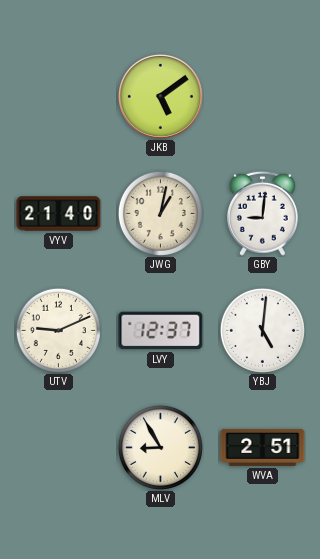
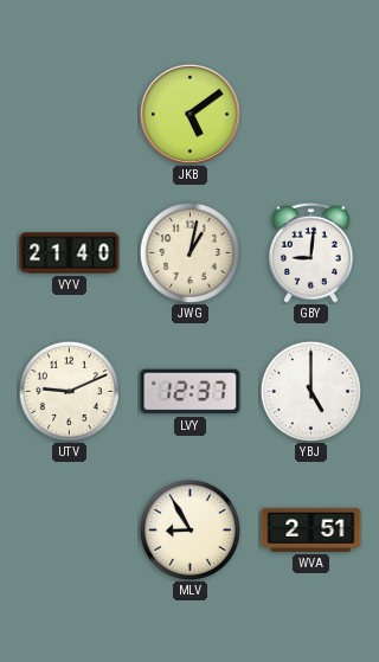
YBJ: 5:01 -> 5:00 (310, 391)
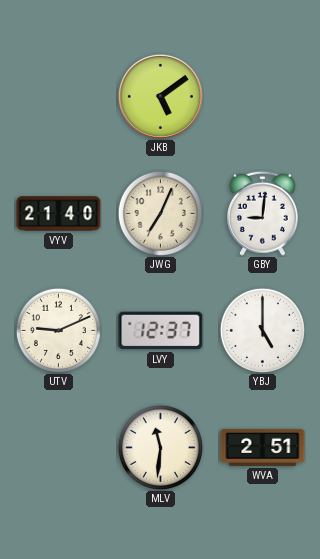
JWG: 1:02 -> 7:04 (160, 213)
MLV: 8:55 -> 11:31 (160, 447)
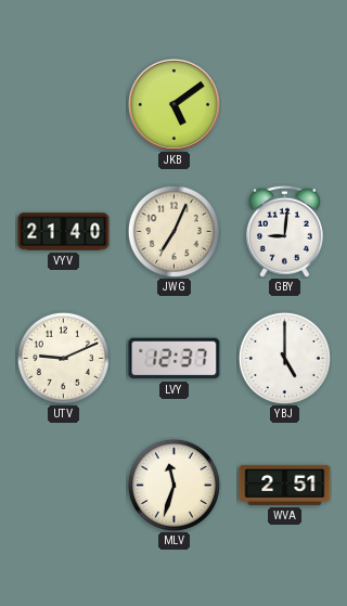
MLV: 11:31 -> 11:33 (173, 485)
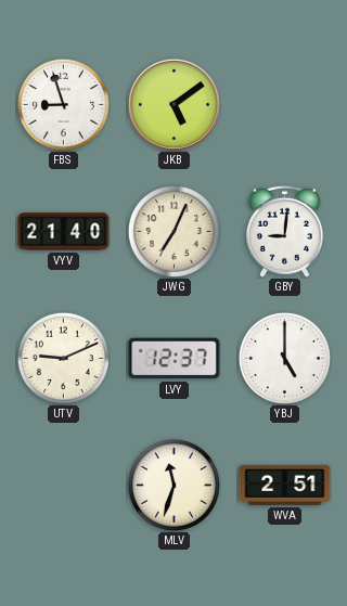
FBS: none -> 8:57 (63, 104)
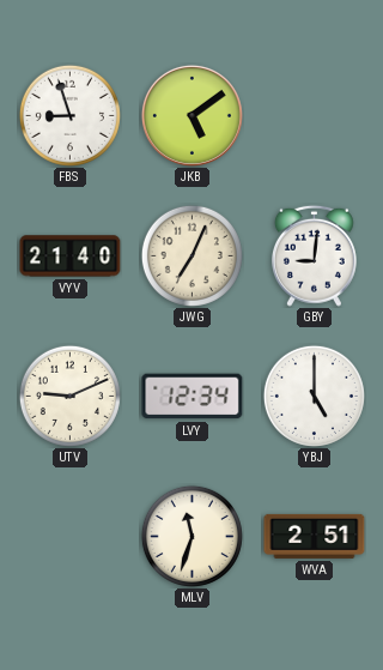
LVY: 12:37 -> 12:34 (193, 397)
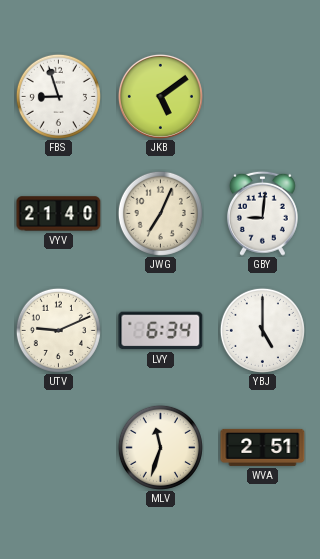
LVY: 12:34 -> 6:34 (161, 331)
